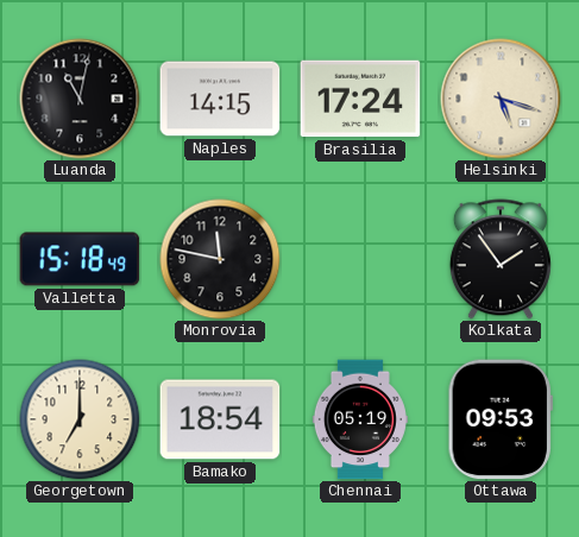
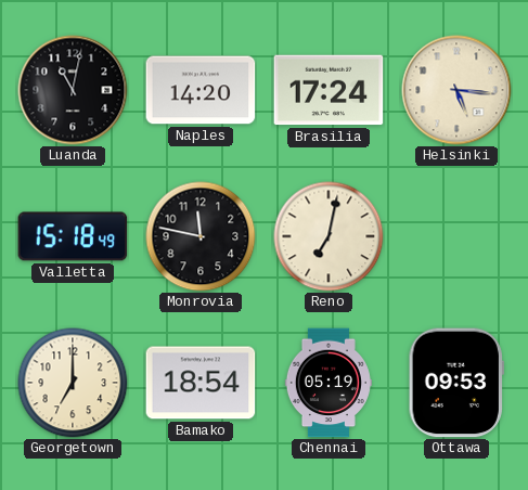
Naples: 14:15 -> 14:20 (201, 90)
Helsinki: 5:18 -> 5:16 (456, 90)
Reno: none -> 7:02 (329, 236)
Kolkata: 1:54 -> none (501, 259)
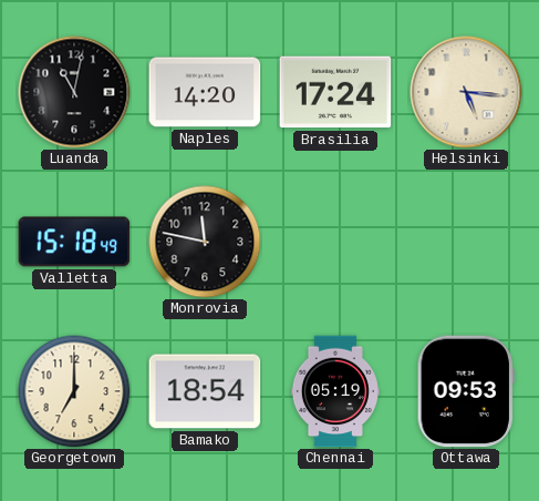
Reno: 7:02 -> none (329, 236)
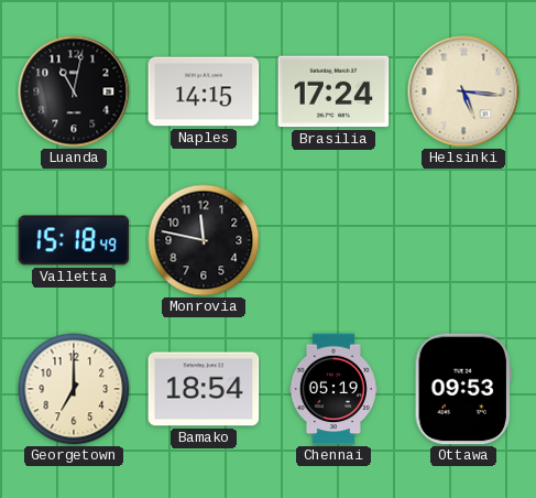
Naples: 14:20 -> 14:15 (204, 91)
